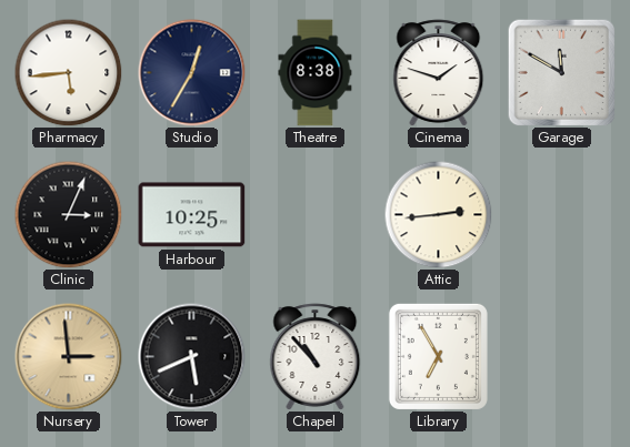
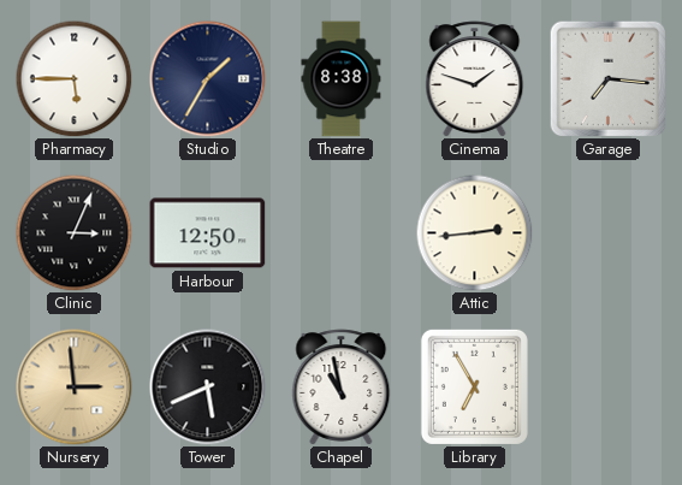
Pharmacy: 5:44 -> 5:45 (73, 78)
Studio: 12:35 -> 1:35 (208, 79)
Garage: 11:50 -> 7:16 (607, 78)
Harbour: 10:25 -> 12:50 (208, 233)
Chapel: 10:53 -> 10:58 (342, 388)
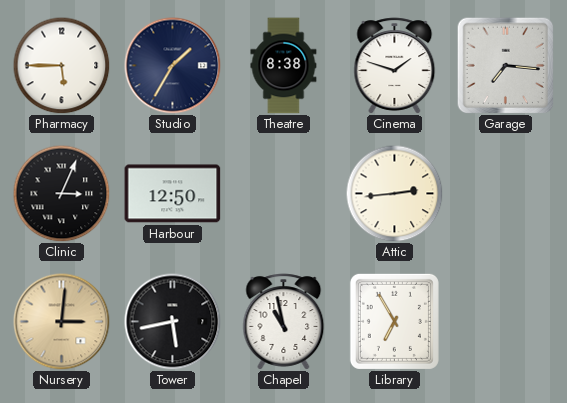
Nursery: 2:59 -> 3:01 (62, 322)
Tower: 5:41 -> 5:43 (173, 322)
